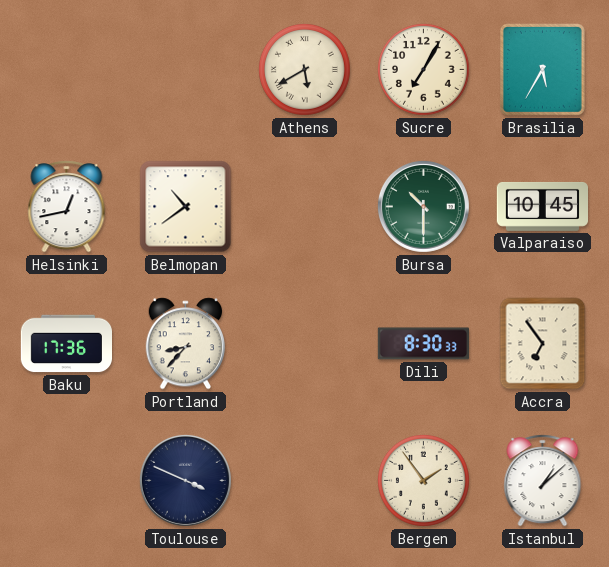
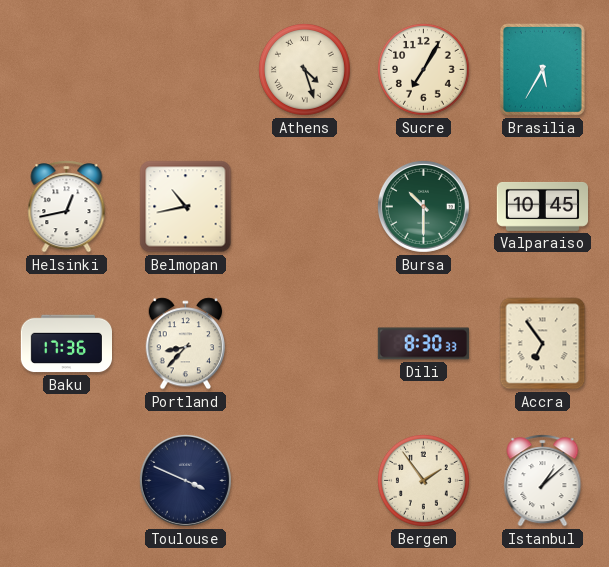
Athens: 5:40 -> 4:27 (304, 69)
Belmopan: 10:39 -> 10:43 (186, 207)
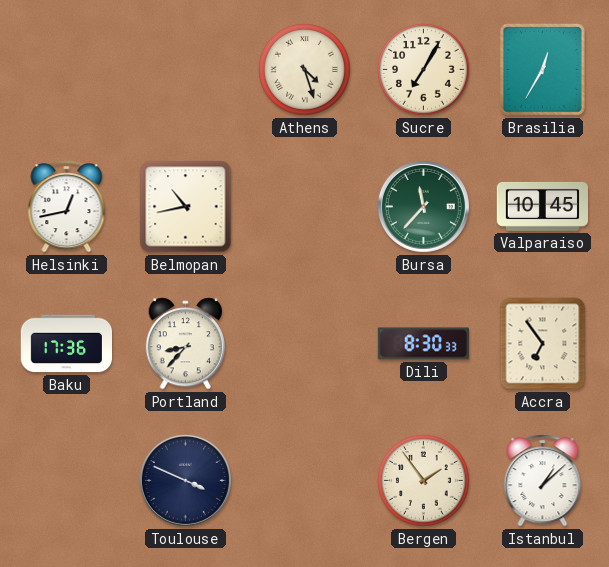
Brasilia: 5:35 -> 12:35 (542, 70)
Bursa: 10:30 -> 11:37 (423, 206)
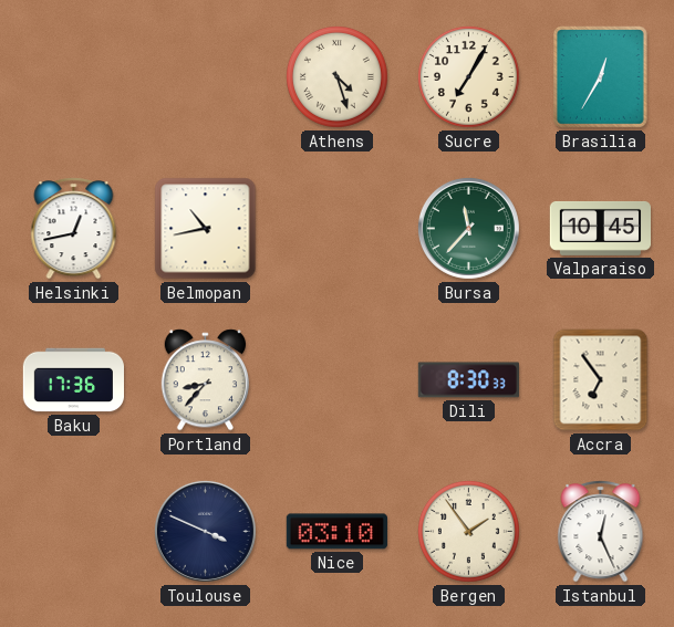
Nice: none -> 03:10 (336, 532)
Istanbul: 1:08 -> 12:26 (601, 532)
